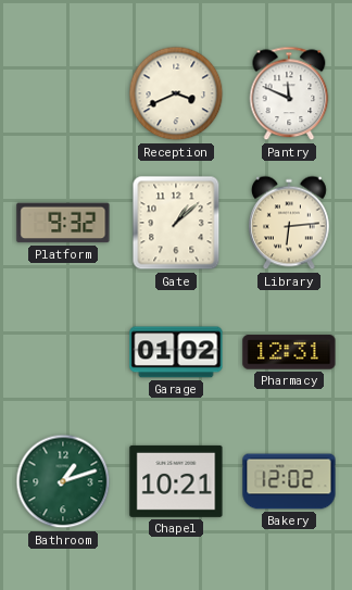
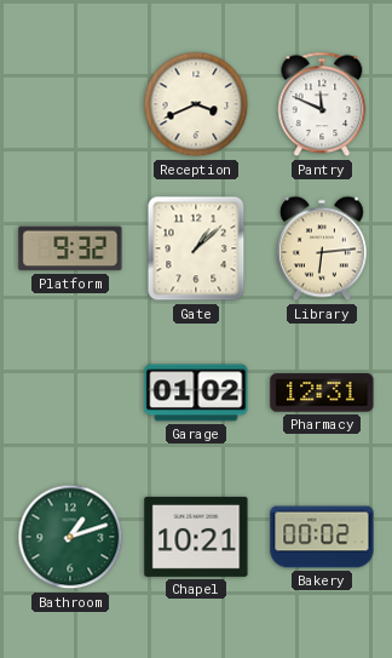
Bakery: 12:02 -> 00:02 (322, 537)
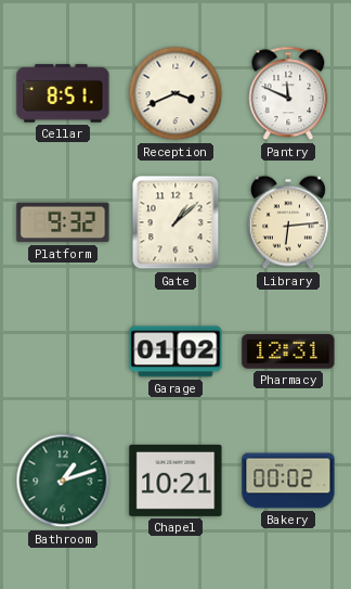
Cellar: none -> 8:51 (63, 93)
